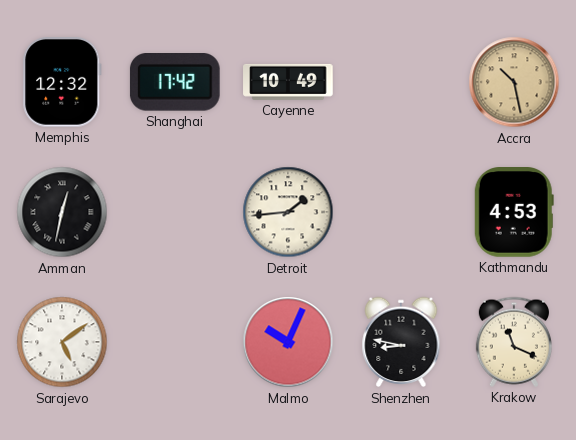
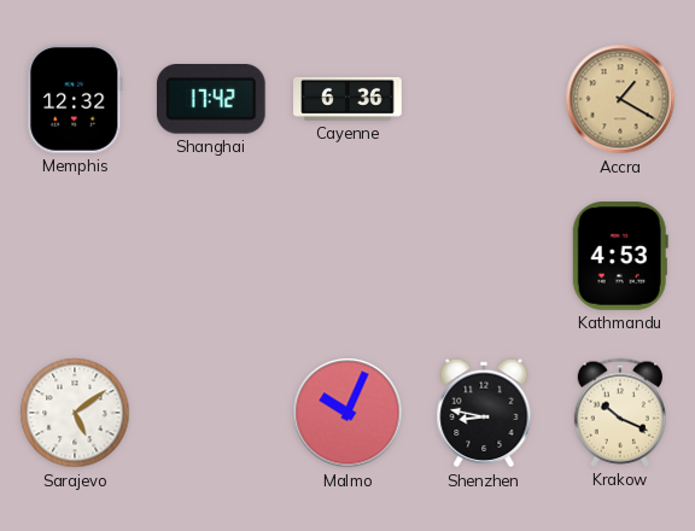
Cayenne: 10:49 -> 6:36 (347, 99)
Accra: 10:28 -> 1:20 (620, 99)
Amman: 12:32 -> none (62, 212)
Detroit: 1:44 -> none (288, 212)
Krakow: 11:19 -> 10:19 (620, 413)
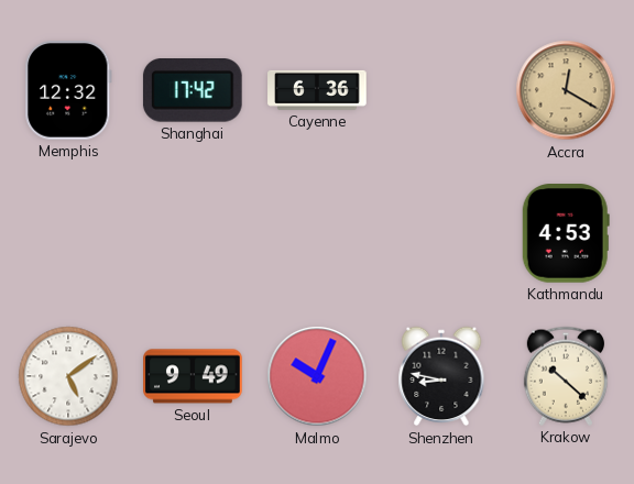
Accra: 1:20 -> 12:20 (566, 90)
Seoul: none -> 9:49 (193, 376)
Krakow: 10:19 -> 10:22 (566, 376)
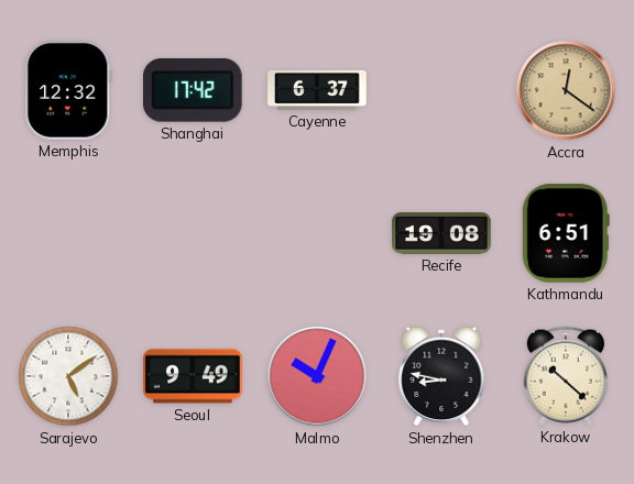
Cayenne: 6:36 -> 6:37 (317, 90)
Accra: 12:20 -> 12:21 (566, 90)
Recife: none -> 19:08 (441, 233)
Kathmandu: 4:53 -> 6:51 (566, 234)
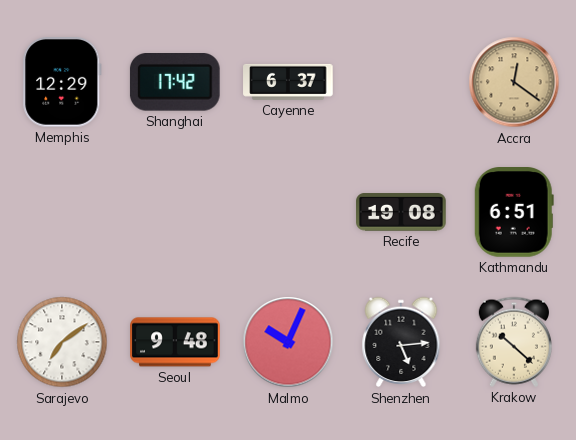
Memphis: 12:32 -> 12:29 (62, 83)
Sarajevo: 5:09 -> 7:09 (62, 342)
Seoul: 9:49 -> 9:48 (175, 342)
Shenzhen: 8:47 -> 5:14 (401, 342)
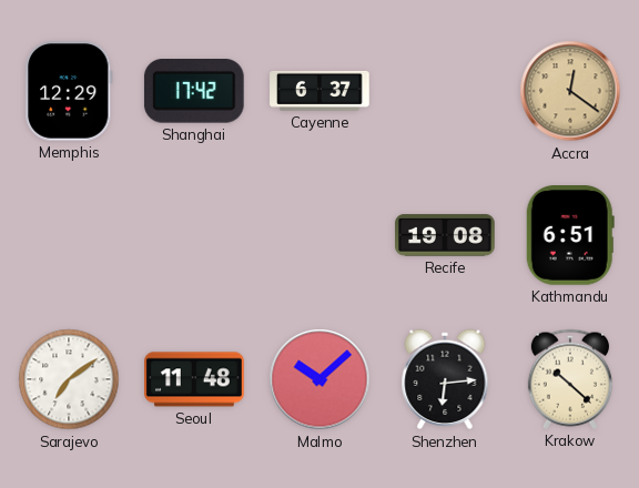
Seoul: 9:48 -> 11:48 (194, 379)
Malmo: 10:04 -> 10:08 (319, 379)
Shenzhen: 5:14 -> 6:14 (445, 379)
